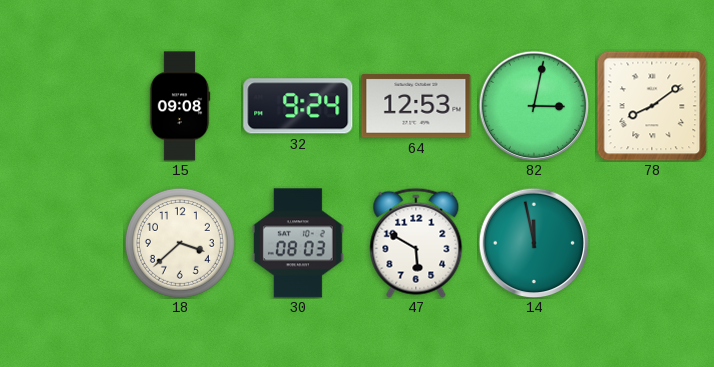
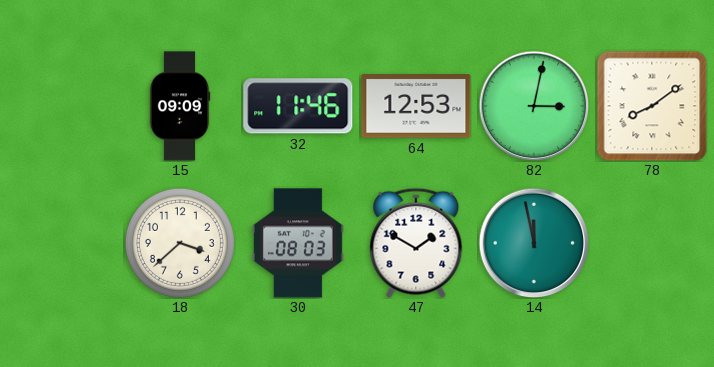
15: 09:08 -> 09:09 (180, 106)
32: 9:24 -> 11:46 (298, 106)
47: 5:50 -> 1:50 (416, 243)
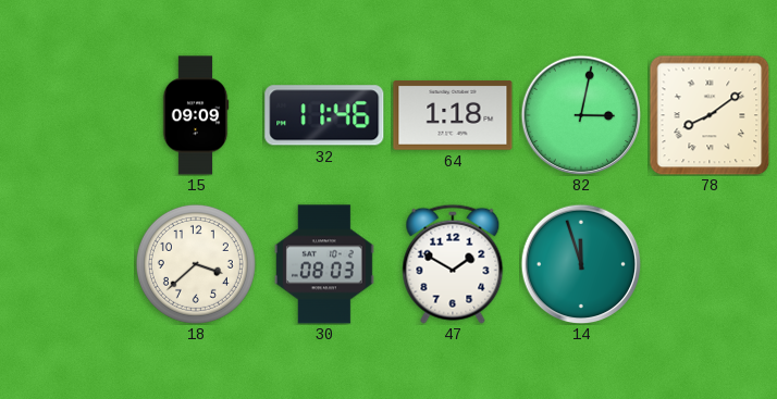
64: 12:53 -> 1:18 (453, 115)
14: 11:58 -> 11:57 (581, 264)
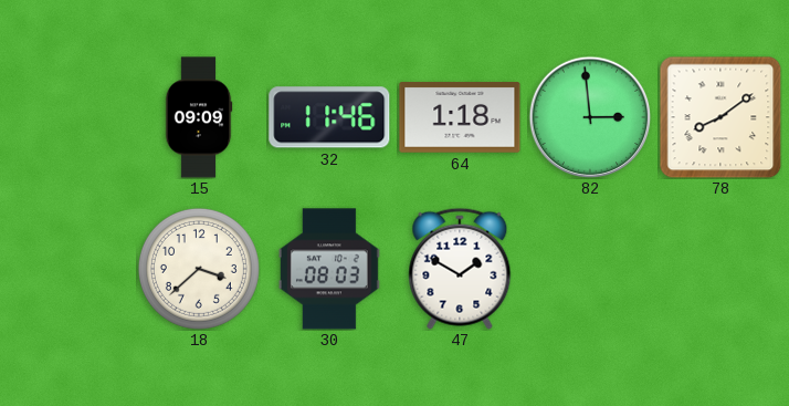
82: 3:02 -> 2:59 (590, 117)
14: 11:57 -> none (581, 264)
